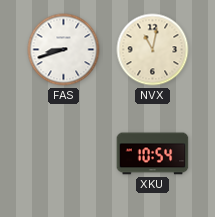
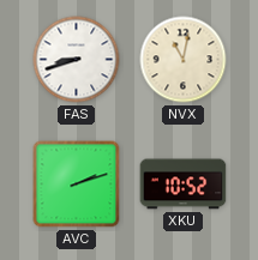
AVC: none -> 2:12 (77, 185)
XKU: 10:54 -> 10:52 (184, 185)
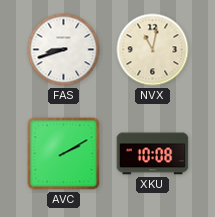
AVC: 2:12 -> 2:10 (64, 154)
XKU: 10:52 -> 10:08 (153, 154)
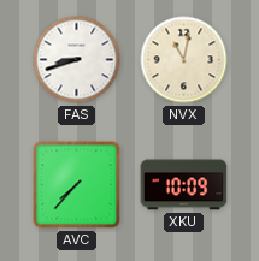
AVC: 2:10 -> 7:37 (77, 185)
XKU: 10:08 -> 10:09 (184, 185)
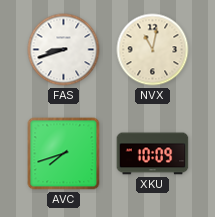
AVC: 7:37 -> 7:42 (64, 154)
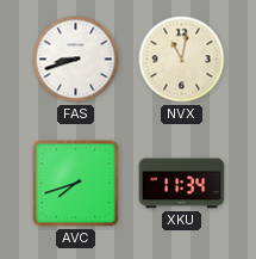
XKU: 10:09 -> 11:34 (182, 184)
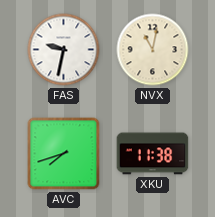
FAS: 8:42 -> 9:32 (64, 50)
XKU: 11:34 -> 11:38 (153, 154)
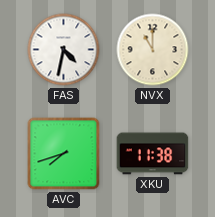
FAS: 9:32 -> 4:32 (64, 50)
NVX: 11:02 -> 11:00 (153, 50)
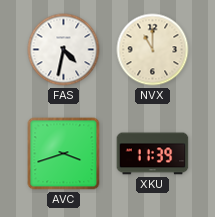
AVC: 7:42 -> 3:42 (64, 154)
XKU: 11:38 -> 11:39 (153, 154)
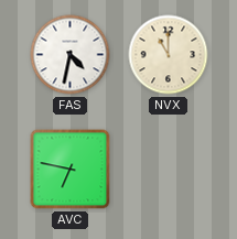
AVC: 3:42 -> 6:47 (71, 170)
XKU: 11:39 -> none (153, 154)
